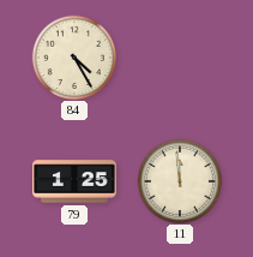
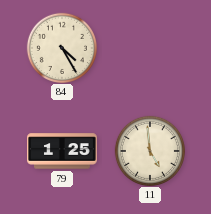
11: 11:59 -> 4:59 (149, 150)
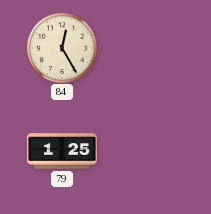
84: 4:25 -> 12:25 (61, 47)
11: 4:59 -> none (149, 150)
